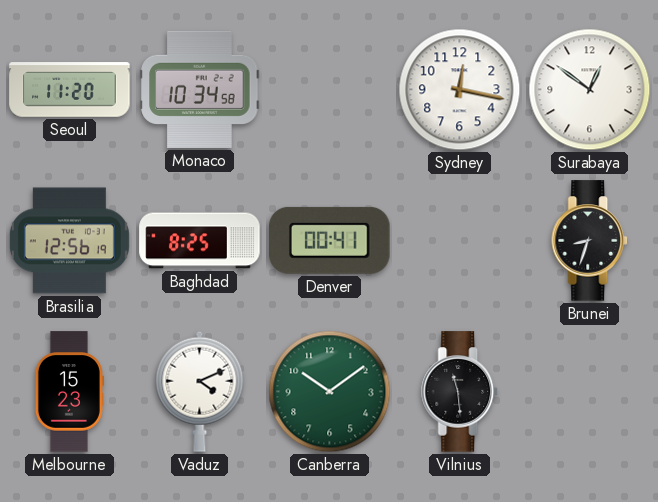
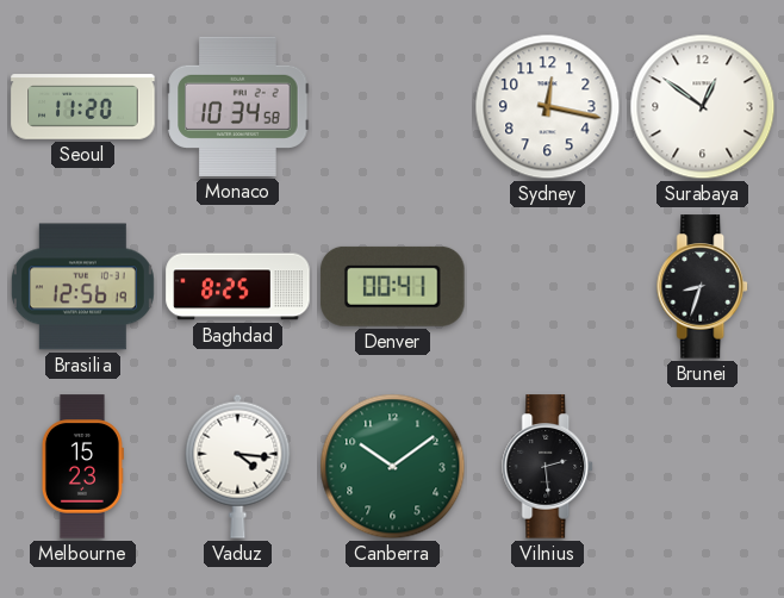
Vaduz: 4:11 -> 4:16 (238, 466)
Vilnius: 11:29 -> 2:29 (548, 467)
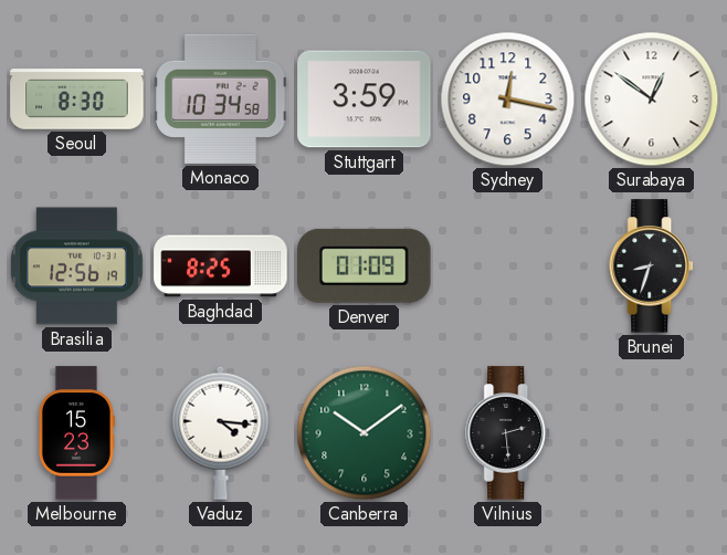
Seoul: 11:20 -> 8:30 (77, 100)
Stuttgart: none -> 3:59 (365, 100)
Denver: 00:41 -> 01:09 (365, 265)
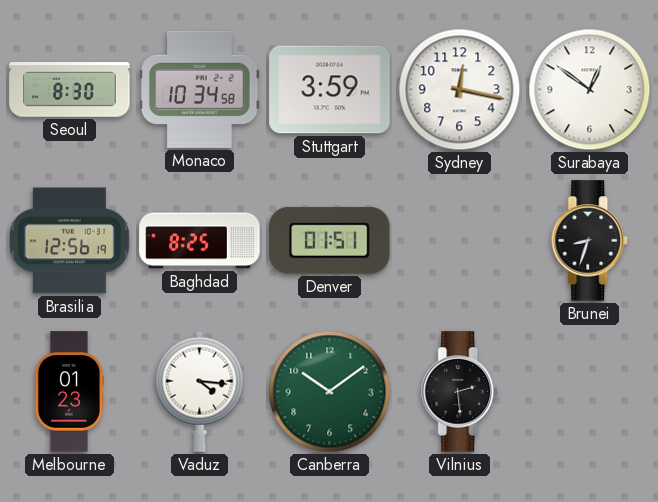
Denver: 01:09 -> 01:51 (330, 240)
Melbourne: 15:23 -> 01:23 (69, 392)
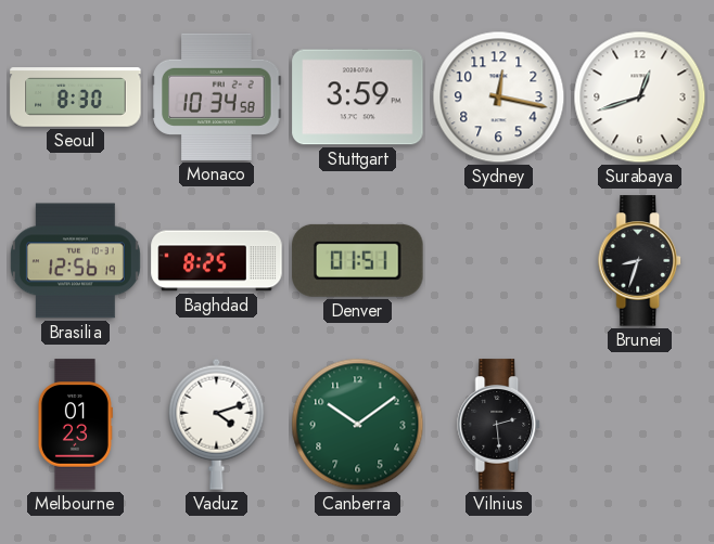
Surabaya: 12:51 -> 12:42 (640, 98)
Vaduz: 4:16 -> 4:12 (217, 424)
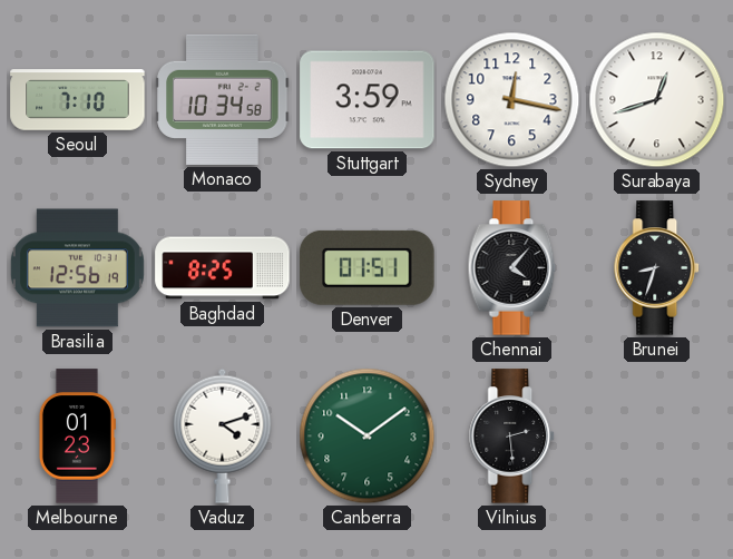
Seoul: 8:30 -> 7:10 (78, 100)
Chennai: none -> 4:07 (512, 268)
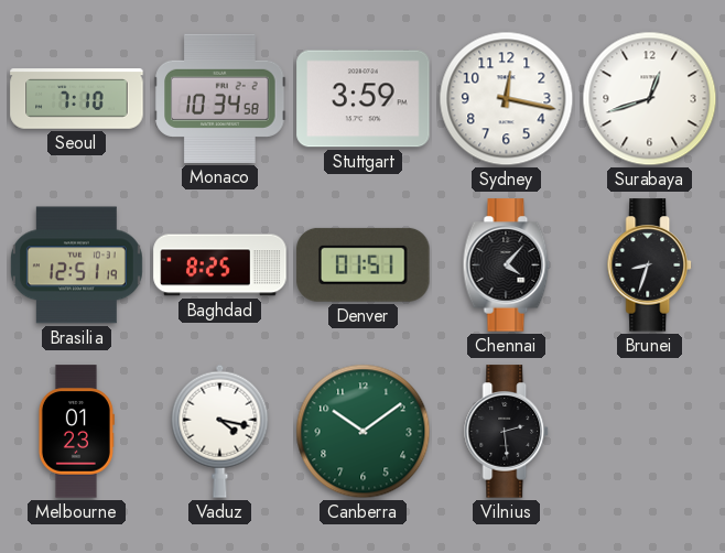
Brasilia: 12:56 -> 12:51 (76, 265)
Vaduz: 4:12 -> 4:17 (220, 431)
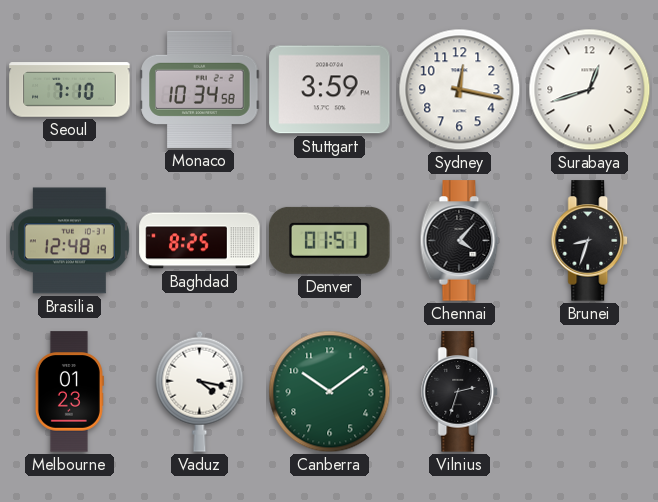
Brasilia: 12:51 -> 12:48 (69, 241)
Vilnius: 2:29 -> 2:33 (460, 392)
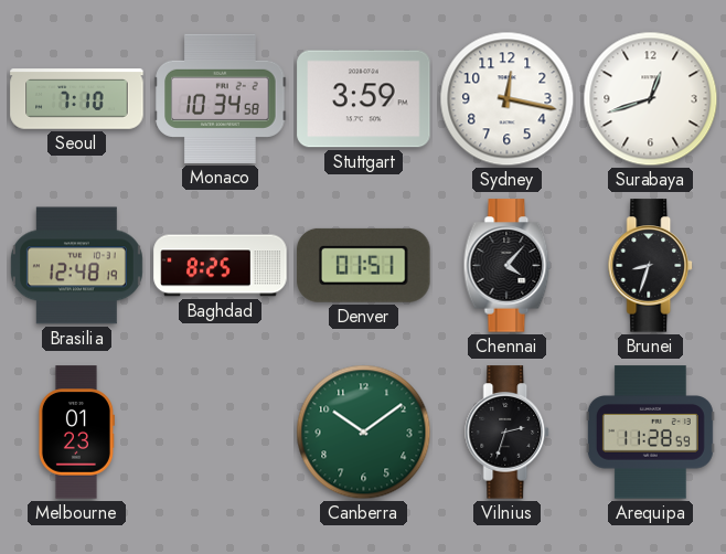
Vaduz: 4:17 -> none (200, 391)
Arequipa: none -> 11:28 (650, 433)
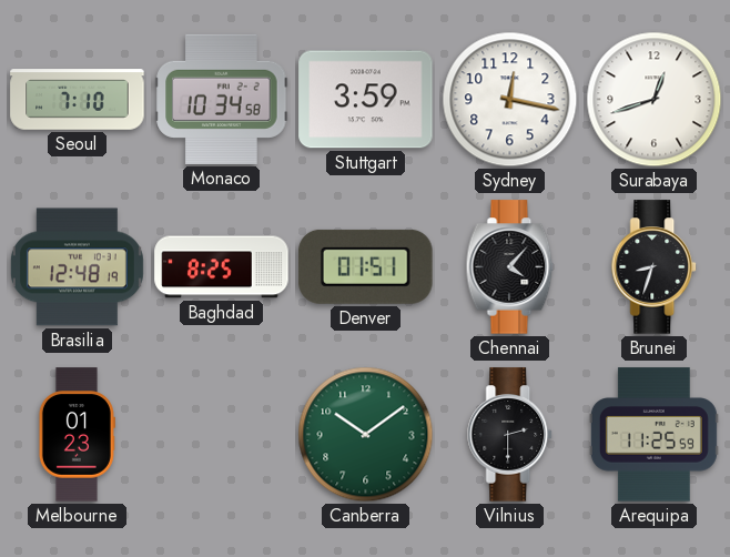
Vilnius: 2:33 -> 2:30 (510, 435)
Arequipa: 11:28 -> 11:25 (653, 435)
